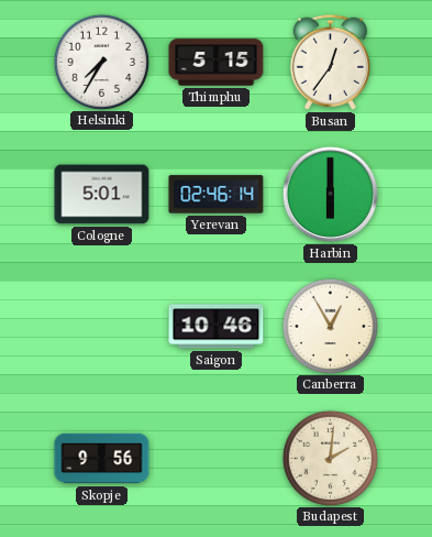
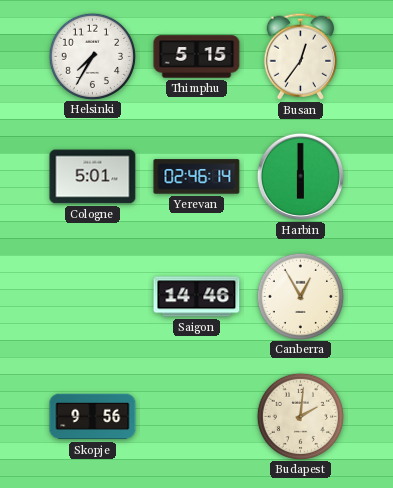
Saigon: 10:46 -> 14:46 (197, 297)
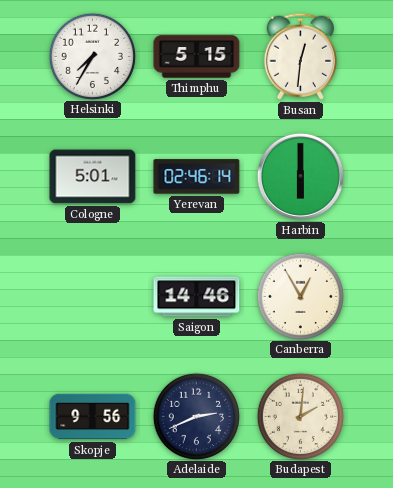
Busan: 12:36 -> 12:31 (300, 56)
Adelaide: none -> 2:41 (196, 416)
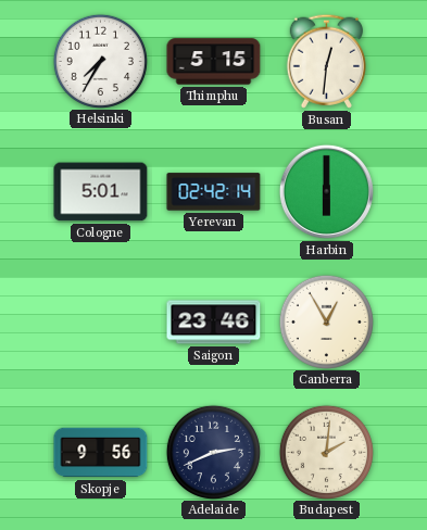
Yerevan: 02:46 -> 02:42 (214, 192)
Saigon: 14:46 -> 23:46 (214, 323)
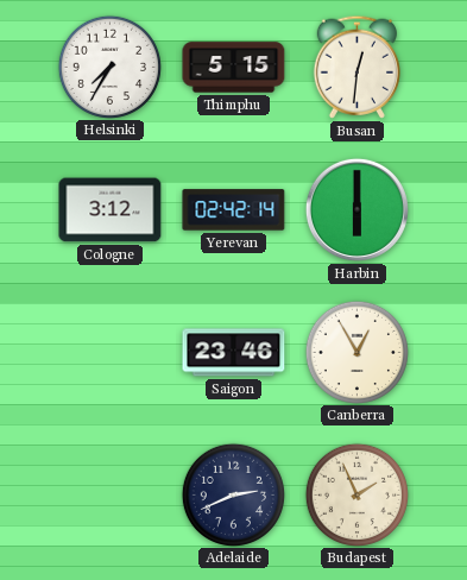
Cologne: 5:01 -> 3:12 (111, 210)
Skopje: 9:56 -> none (101, 453)
Budapest: 2:01 -> 1:56 (356, 494)
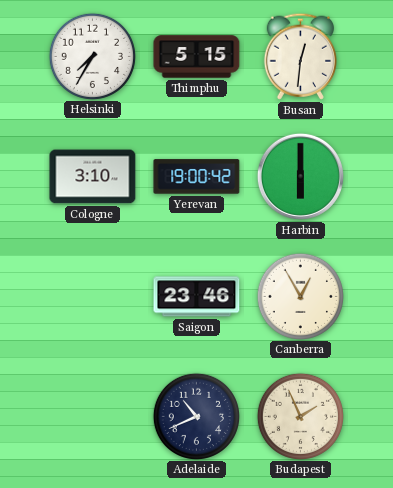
Cologne: 3:12 -> 3:10 (93, 177)
Yerevan: 02:42 -> 19:00 (197, 177)
Adelaide: 2:41 -> 10:41 (196, 416)
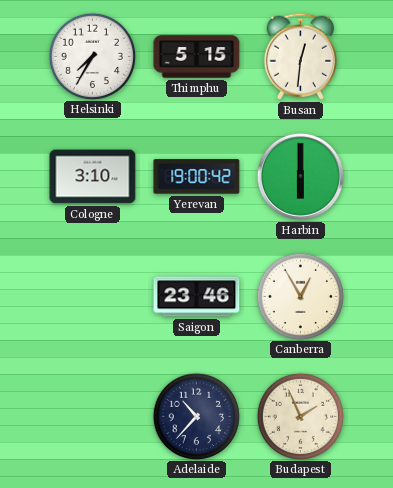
Adelaide: 10:41 -> 10:37 (196, 416)
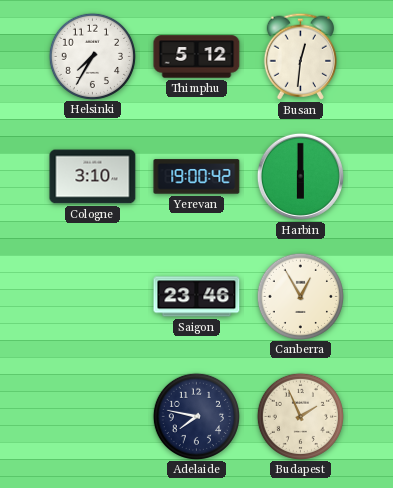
Thimphu: 5:15 -> 5:12 (197, 57)
Adelaide: 10:37 -> 7:47 (196, 416)
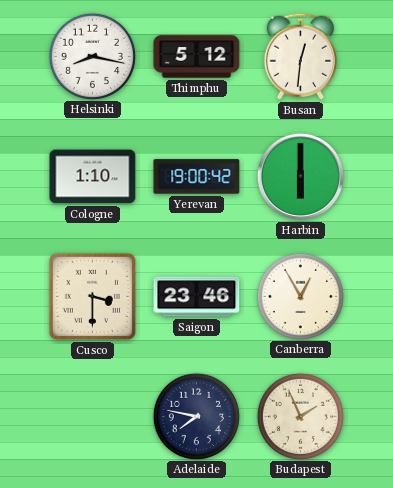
Helsinki: 7:35 -> 8:17 (92, 56)
Cologne: 3:10 -> 1:10 (93, 177)
Cusco: none -> 3:30 (92, 296)
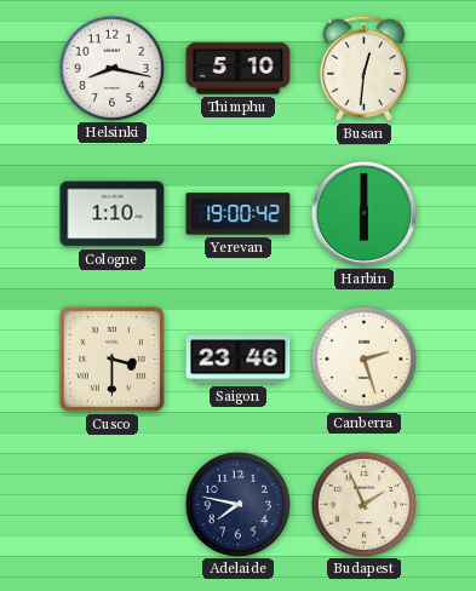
Thimphu: 5:12 -> 5:10 (239, 69)
Canberra: 12:55 -> 2:27 (363, 358)
